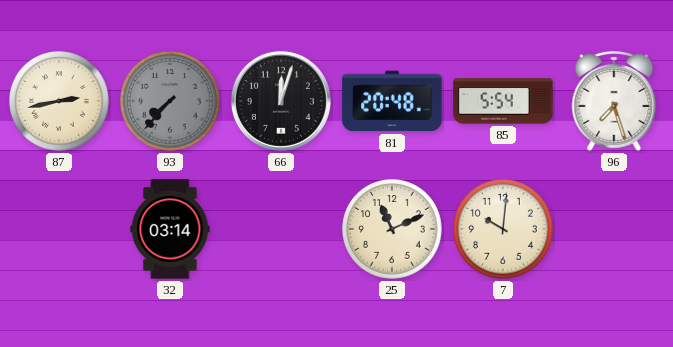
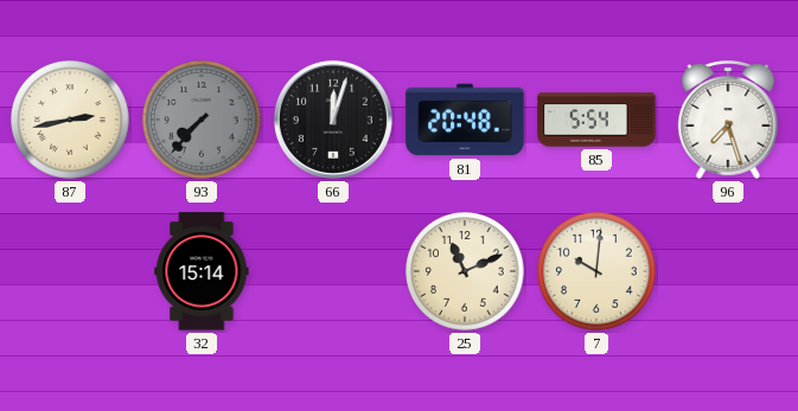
32: 03:14 -> 15:14 (202, 271)
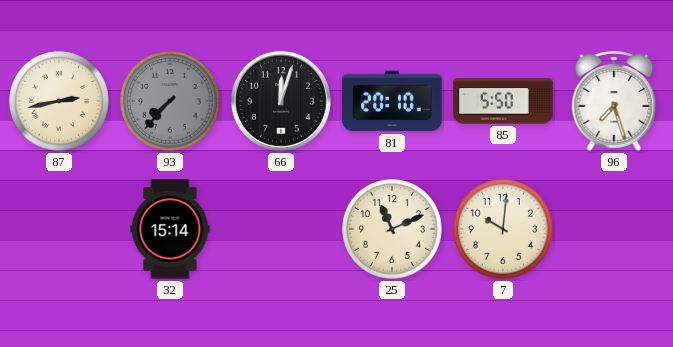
81: 20:48 -> 20:10 (392, 101)
85: 5:54 -> 5:50 (503, 101)
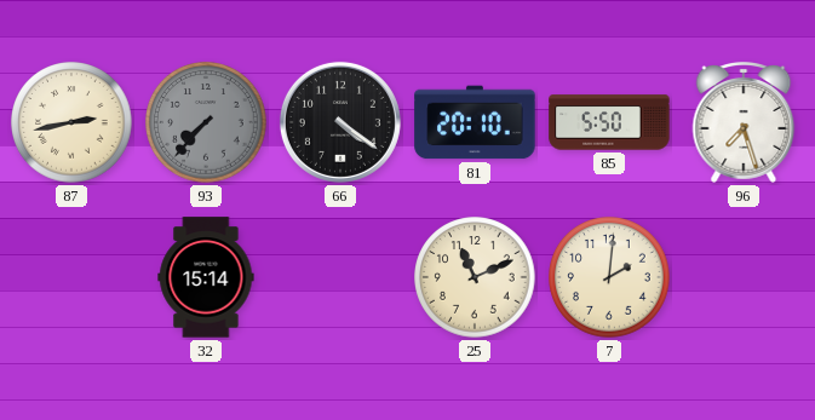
66: 12:03 -> 4:21 (340, 122)
7: 10:01 -> 2:01 (609, 277)
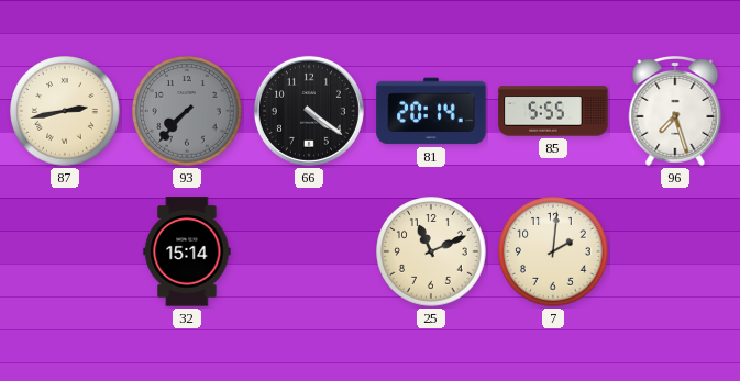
81: 20:10 -> 20:14 (431, 111)
85: 5:50 -> 5:55 (553, 111)
